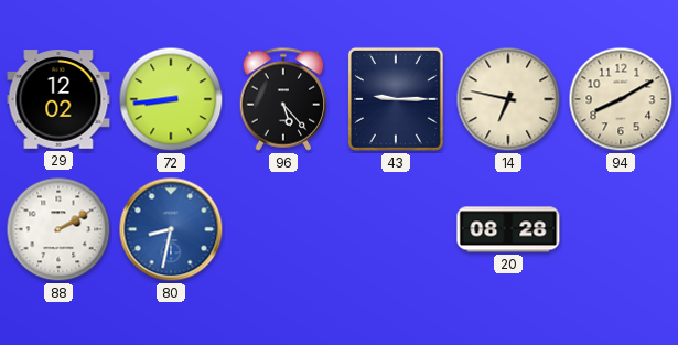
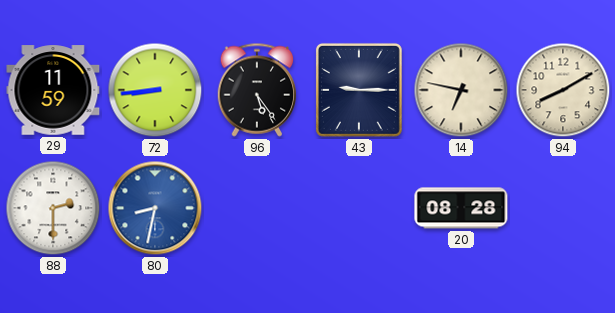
29: 12:02 -> 11:59 (53, 90)
96: 5:23 -> 5:24 (257, 90)
88: 2:10 -> 2:30 (53, 208)
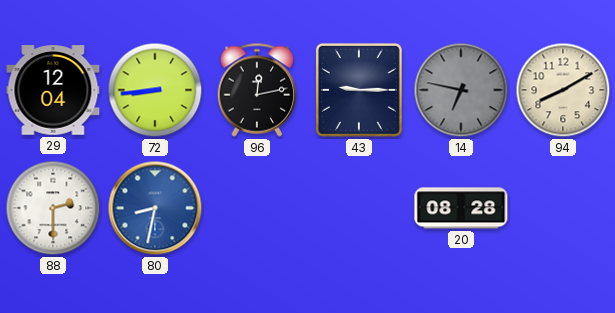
29: 11:59 -> 12:04 (53, 90)
96: 5:24 -> 12:13 (257, 90)
14 dial: cream -> grey (461, 90)
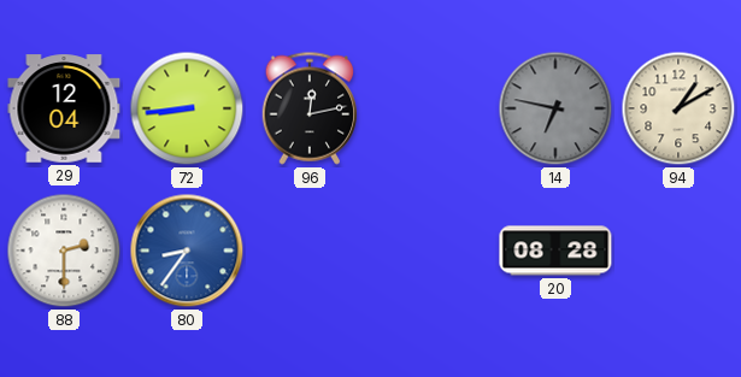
43: 9:15 -> none (359, 90)
94: 8:10 -> 1:10 (678, 108)
80: 8:32 -> 8:36 (187, 251)
